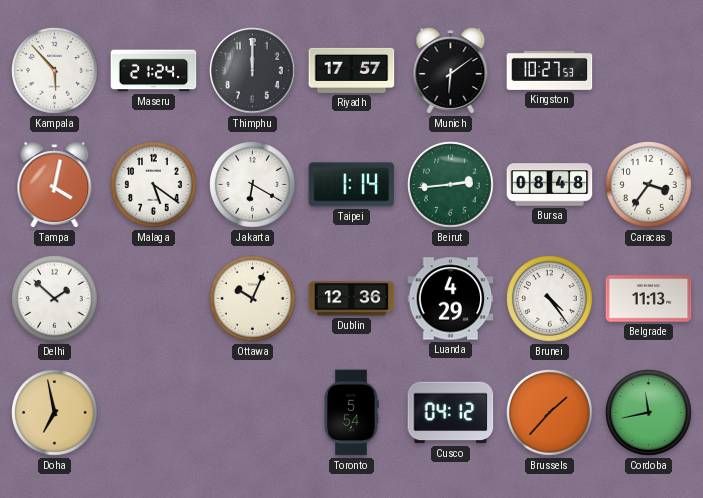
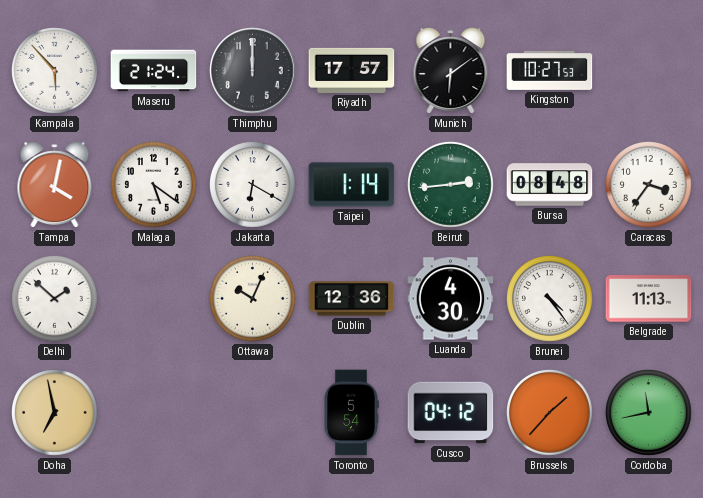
Luanda: 4:29 -> 4:30 (451, 299)
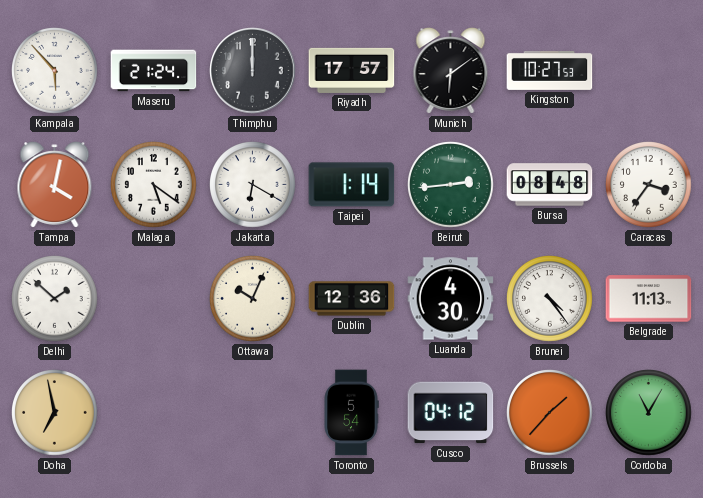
Cordoba: 11:43 -> 11:05 (649, 413)
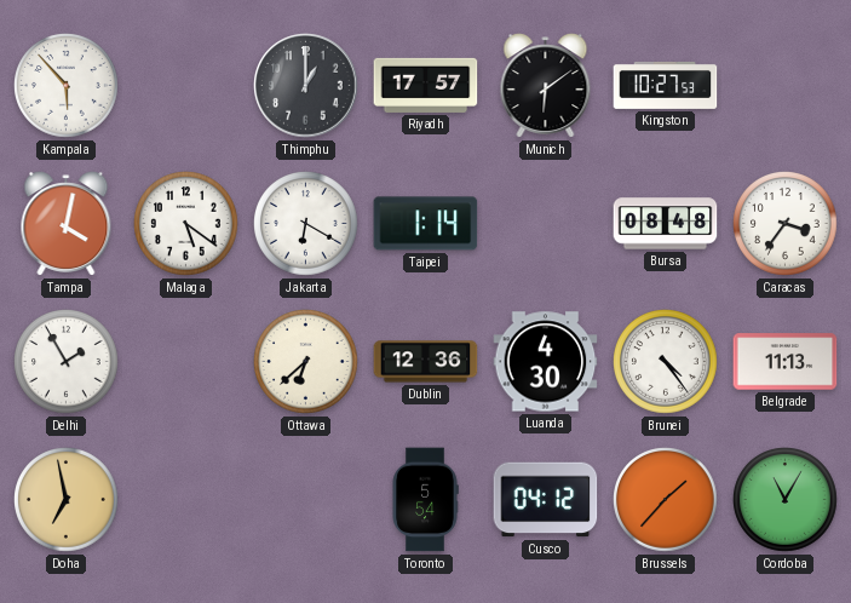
Maseru: 21:24 -> none (154, 71)
Thimphu: 12:00 -> 1:00 (306, 86)
Beirut: 2:44 -> none (451, 185)
Delhi: 1:52 -> 1:55 (67, 362)
Ottawa: 10:04 -> 6:38 (306, 362)
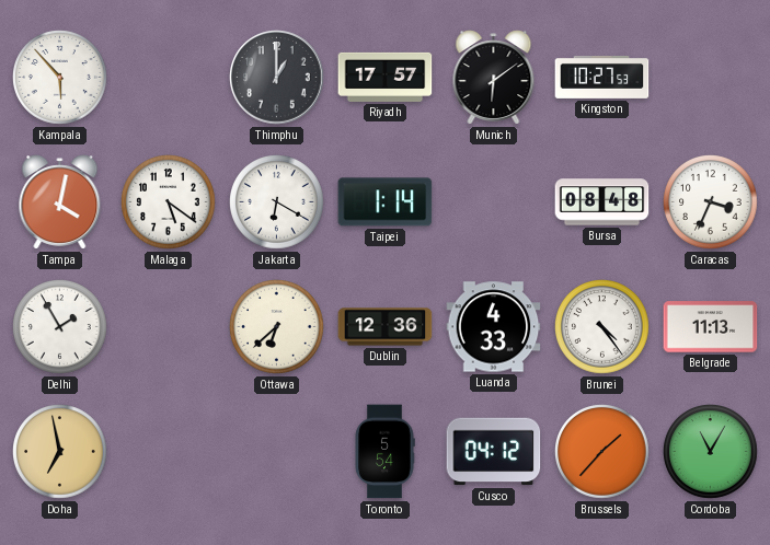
Caracas: 3:36 -> 3:34 (711, 202)
Luanda: 4:30 -> 4:33 (494, 327)
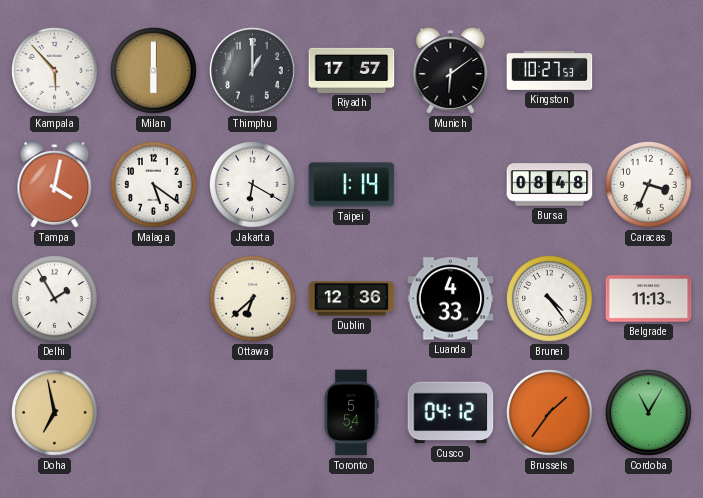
Milan: none -> 6:00 (154, 71)
Brussels: 1:37 -> 1:36 (550, 413)
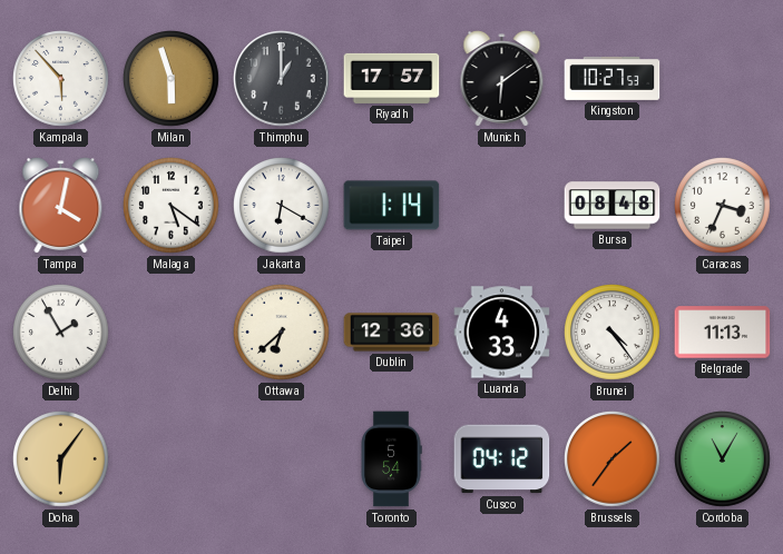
Milan: 6:00 -> 5:57 (172, 79)
Doha: 6:58 -> 6:06 (61, 459)
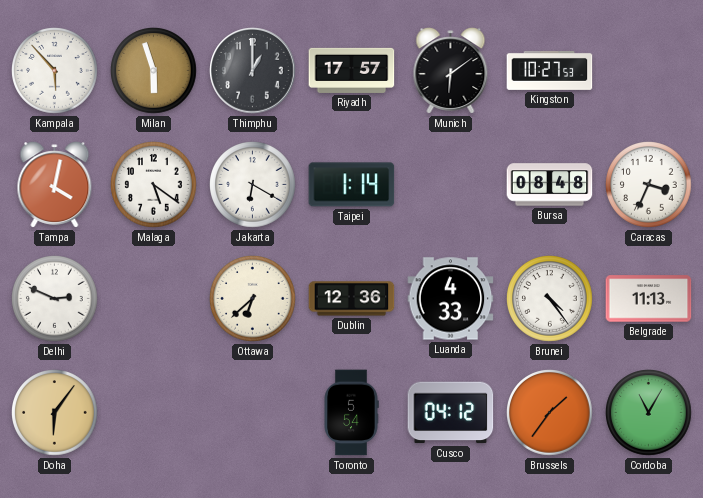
Delhi: 1:55 -> 2:49 (55, 299)
